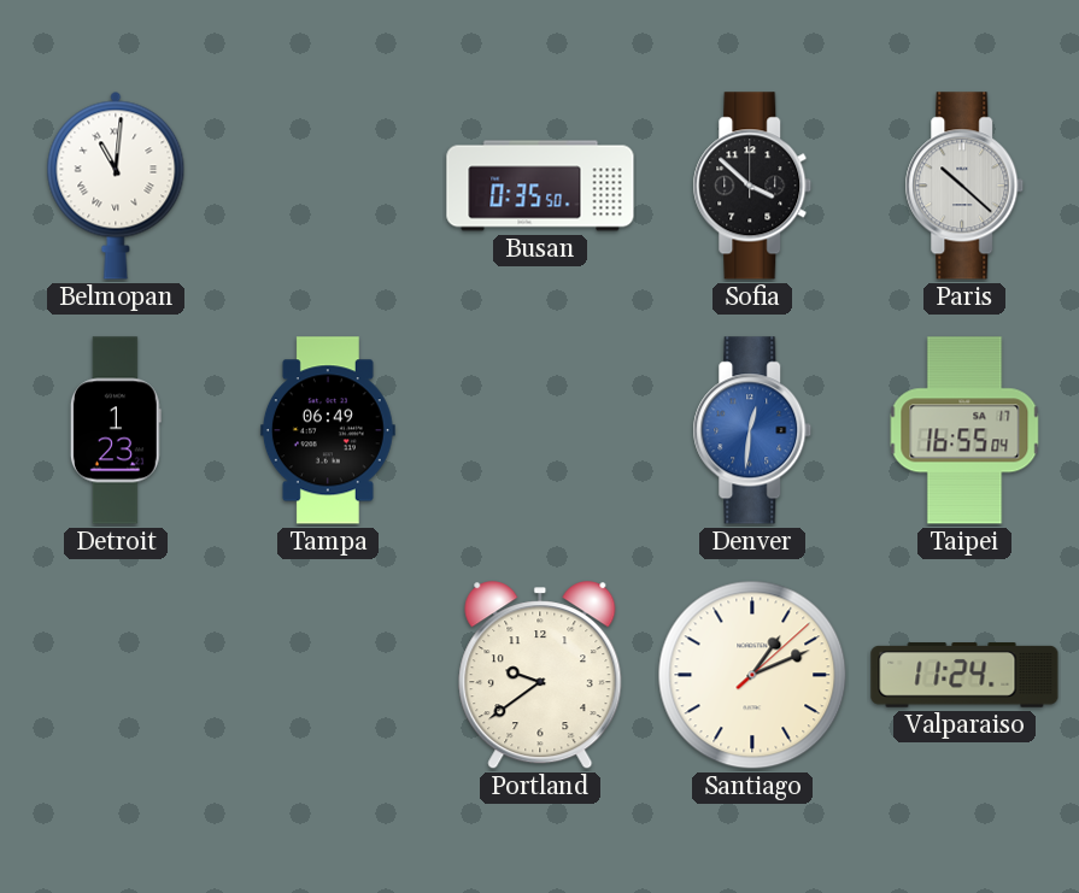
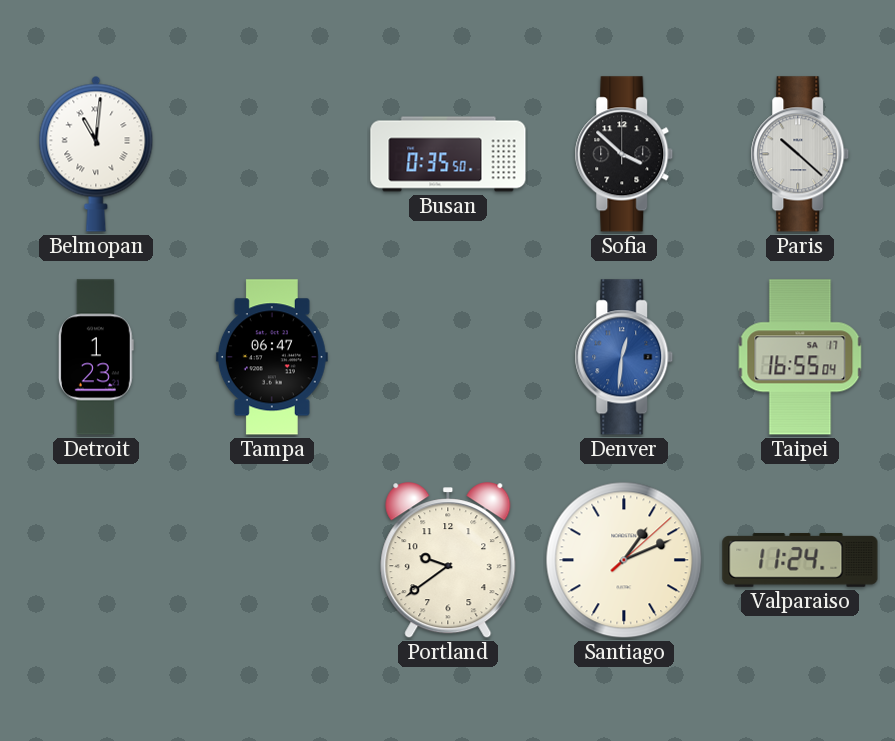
Tampa: 06:49 -> 06:47 (272, 357)
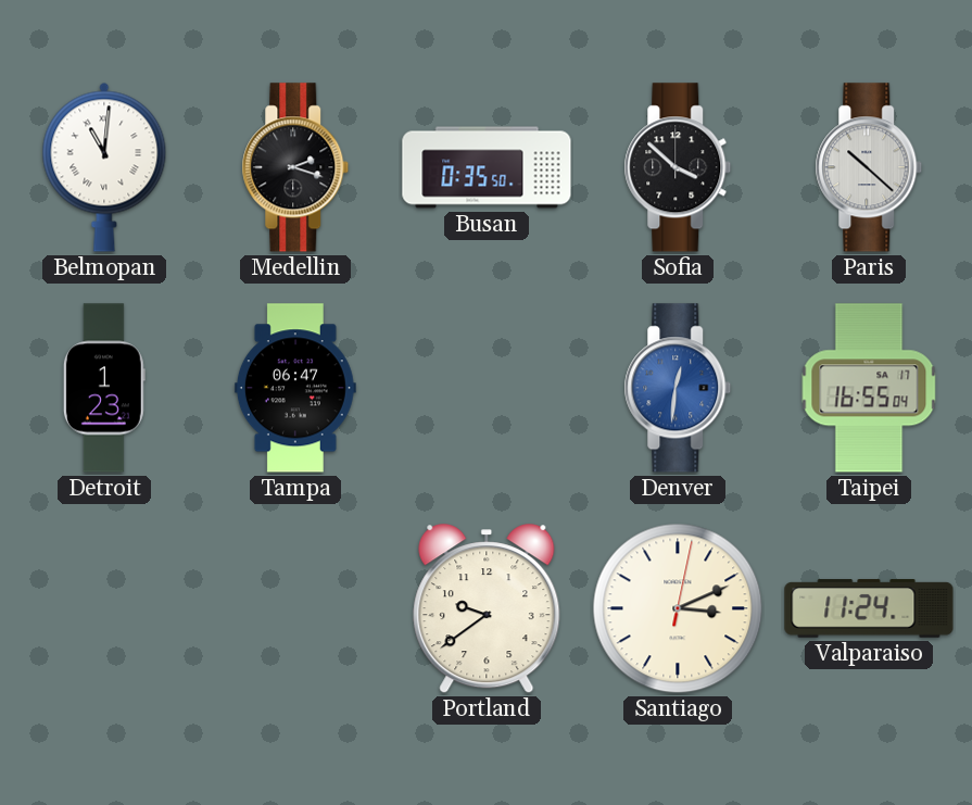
Medellin: none -> 2:18 (295, 167)
Santiago: 1:11 -> 3:11 (678, 608)
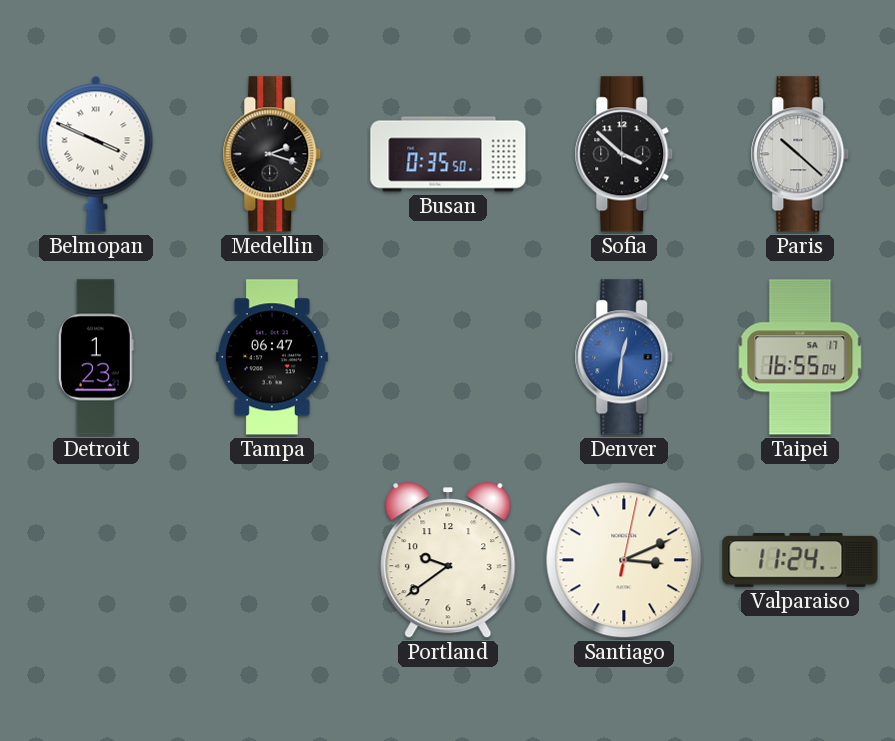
Belmopan: 11:01 -> 3:49 (96, 154)
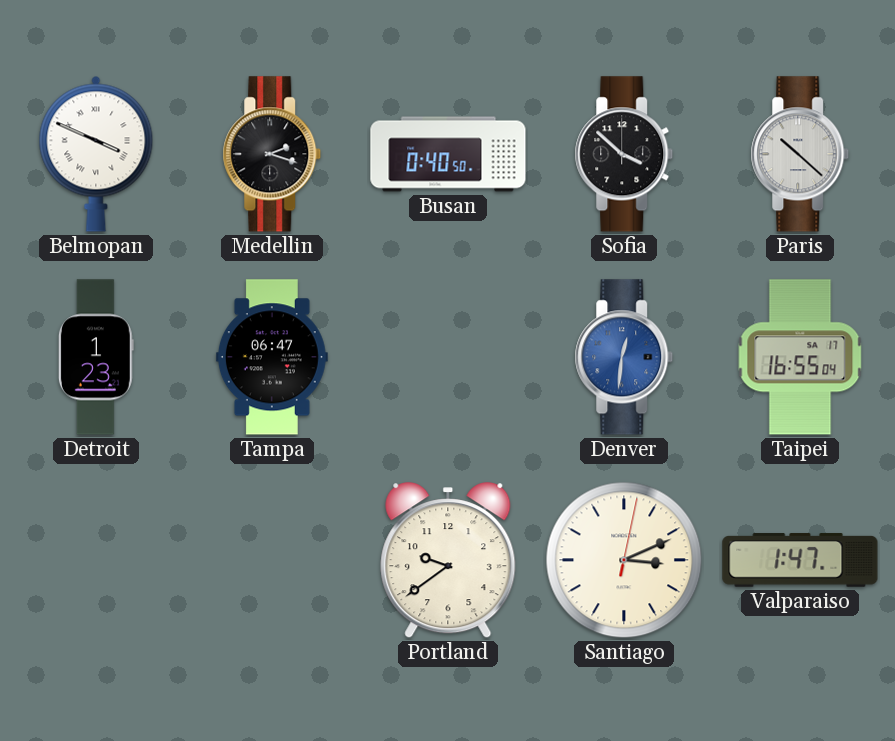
Busan: 0:35 -> 0:40 (448, 154)
Valparaiso: 11:24 -> 1:47 (800, 560)
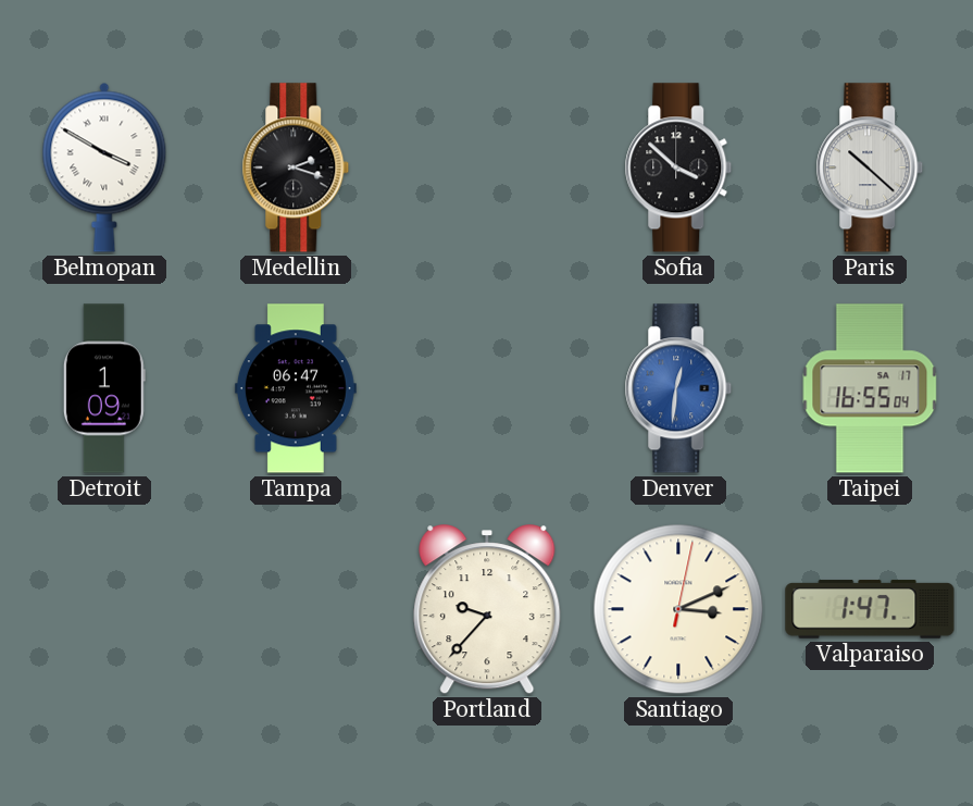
Belmopan: 3:49 -> 3:50 (104, 168)
Busan: 0:40 -> none (448, 154)
Detroit: 1:23 -> 1:09 (104, 388)
Portland: 9:39 -> 9:37 (487, 610)
